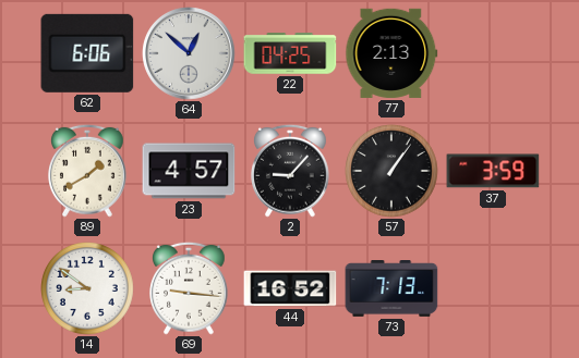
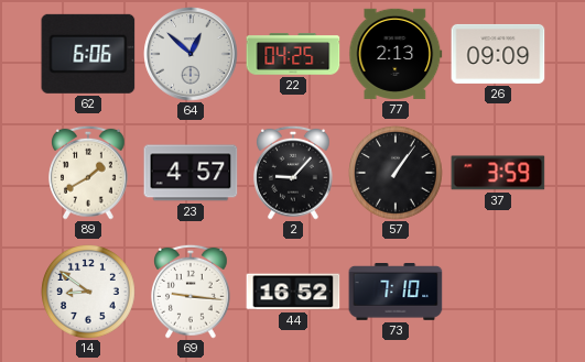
26: none -> 09:09 (498, 54)
73: 7:13 -> 7:10 (396, 293)
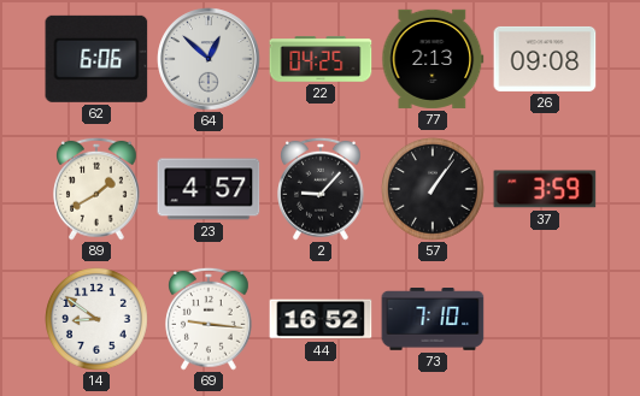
26: 09:09 -> 09:08 (545, 59)
